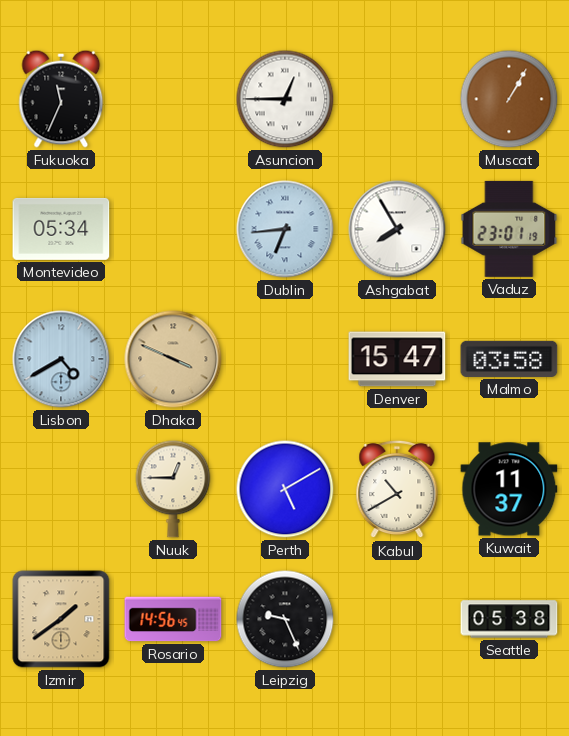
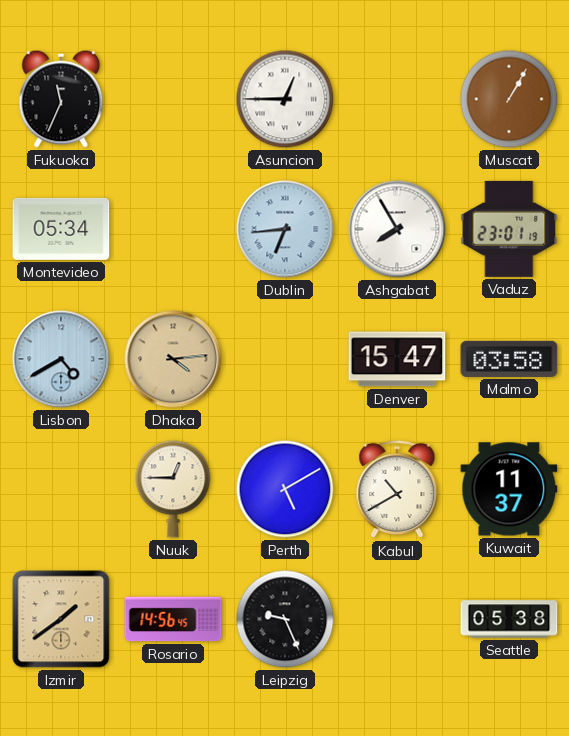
Dhaka: 3:49 -> 4:14 (173, 359)
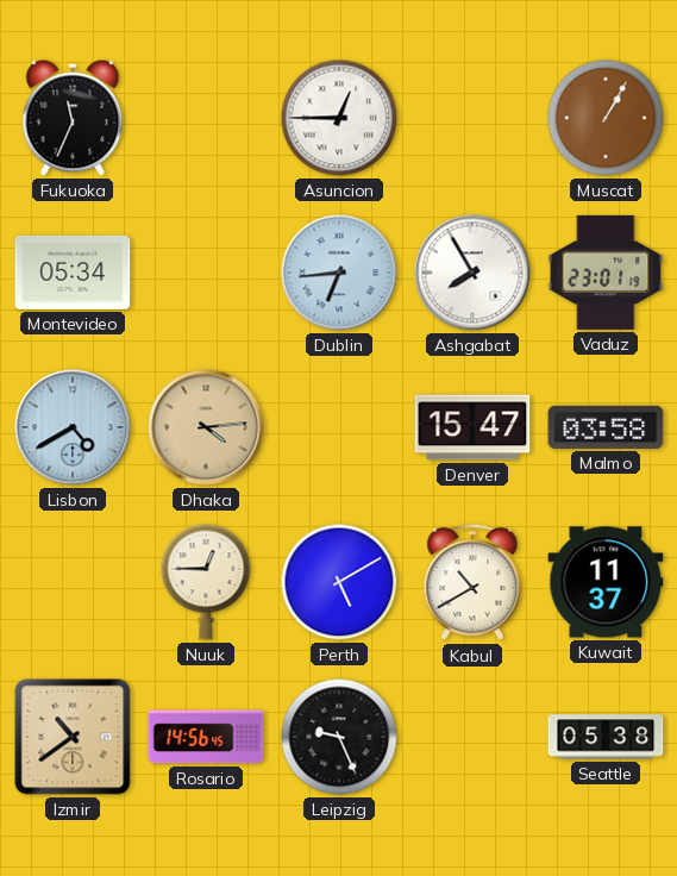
Izmir: 1:39 -> 10:39 (73, 737)
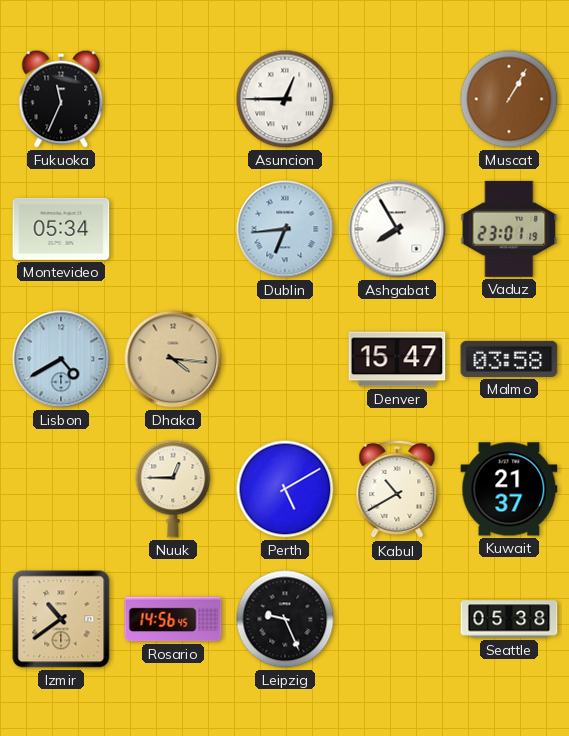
Dhaka: 4:14 -> 4:16 (173, 359)
Kuwait: 11:37 -> 21:37 (509, 489)
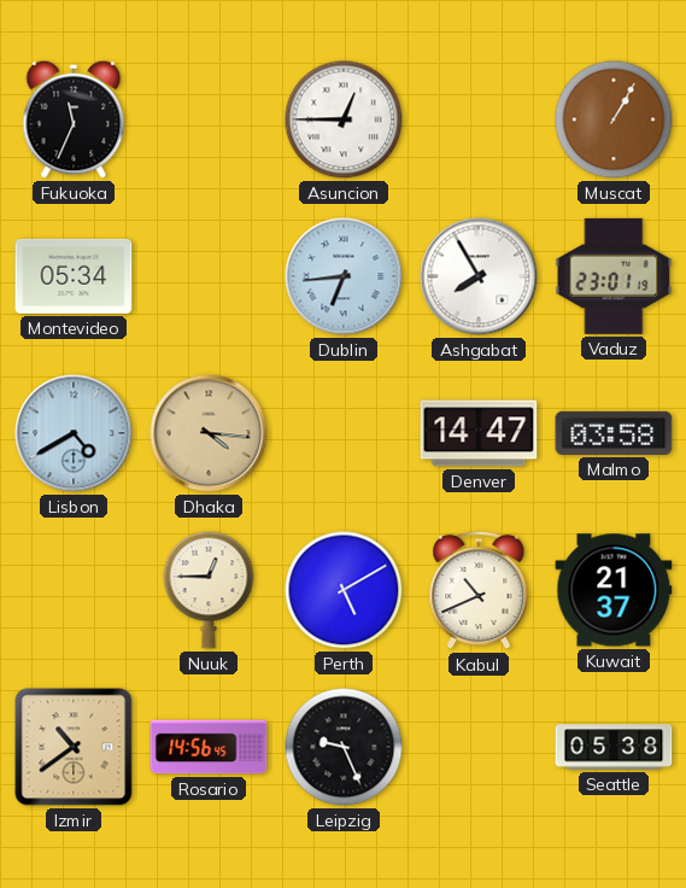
Denver: 15:47 -> 14:47 (479, 433)
Kabul: 10:40 -> 10:41 (479, 590)
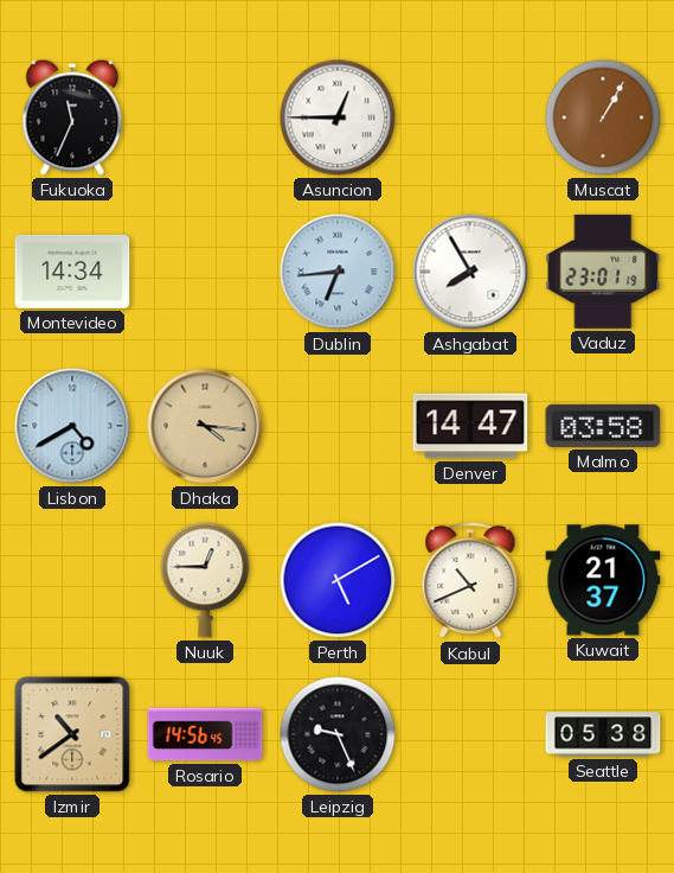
Montevideo: 05:34 -> 14:34 (72, 272)
